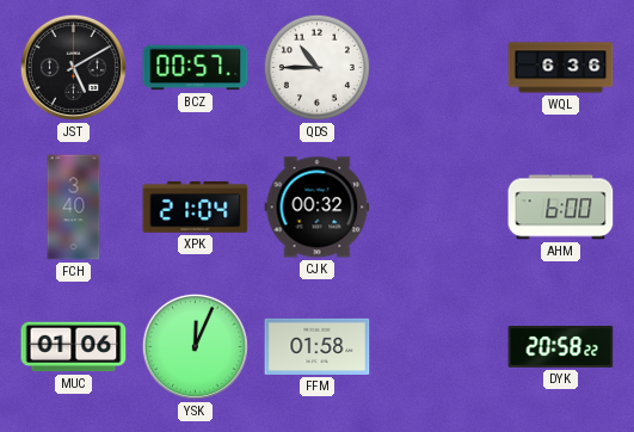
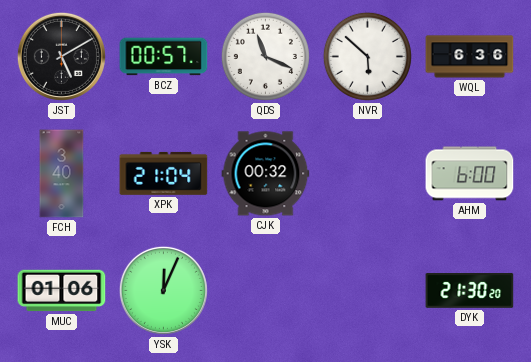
QDS: 10:45 -> 11:19 (265, 56)
NVR: none -> 5:52 (367, 56)
FFM: 01:58 -> none (318, 346)
DYK: 20:58 -> 21:30 (470, 291)
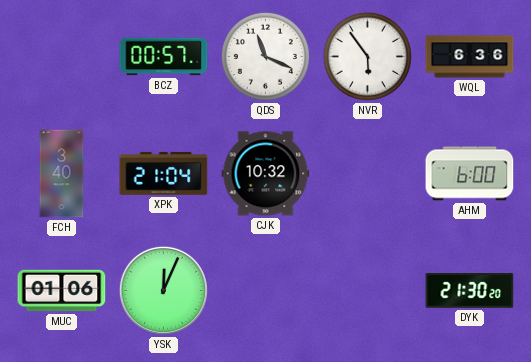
JST: 5:10 -> none (61, 56)
NVR: 5:52 -> 5:54 (367, 56)
CJK: 00:32 -> 10:32 (266, 174)
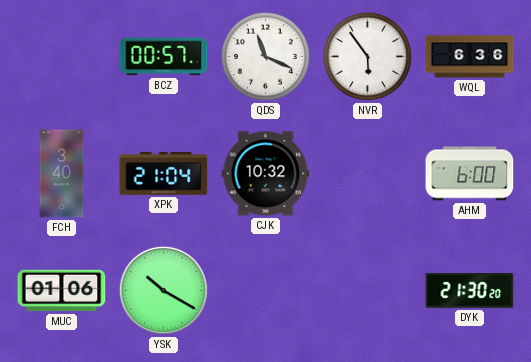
YSK: 12:04 -> 10:20 (163, 290)
